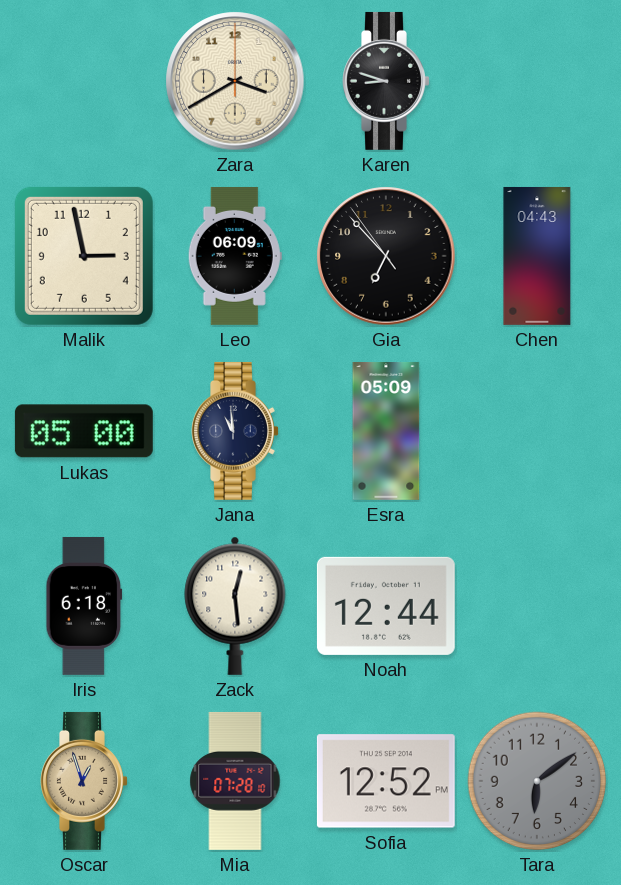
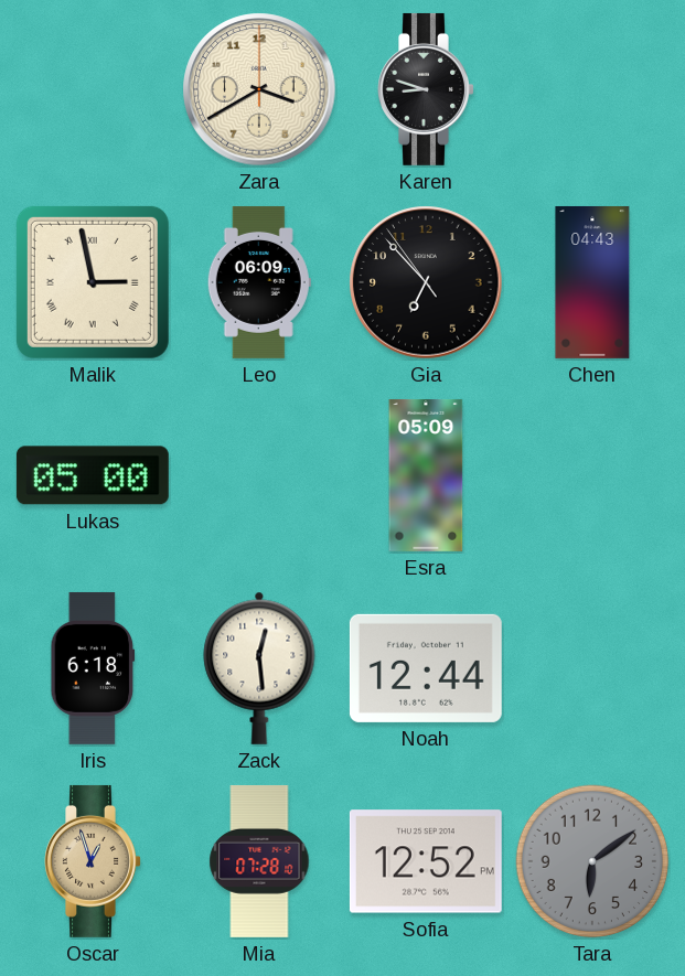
Malik numerals: Arabic -> Roman (93, 282)
Jana: 10:59 -> none (235, 431)
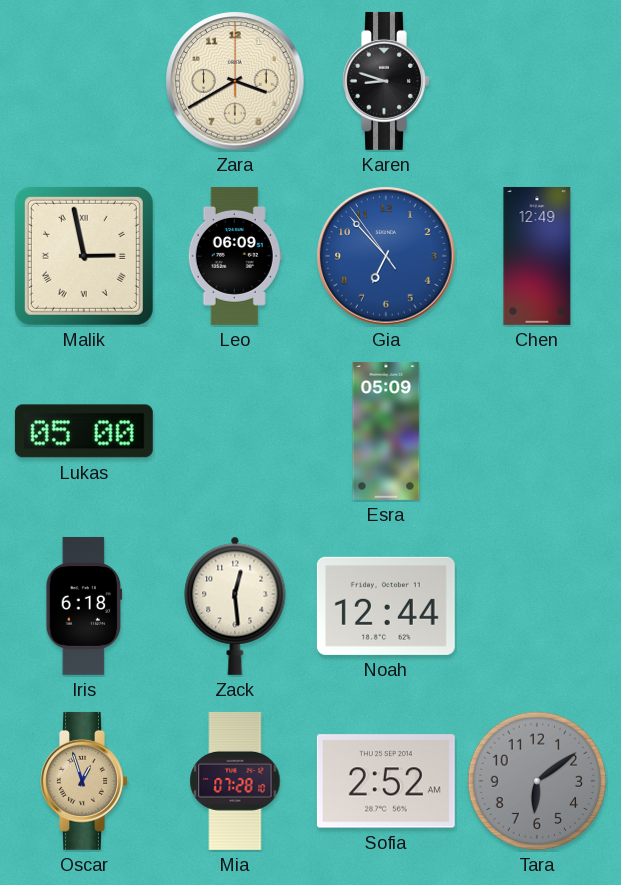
Gia dial: black -> blue (386, 256)
Chen: 04:43 -> 12:49 (537, 256)
Sofia: 12:52 -> 2:52 (386, 781)
